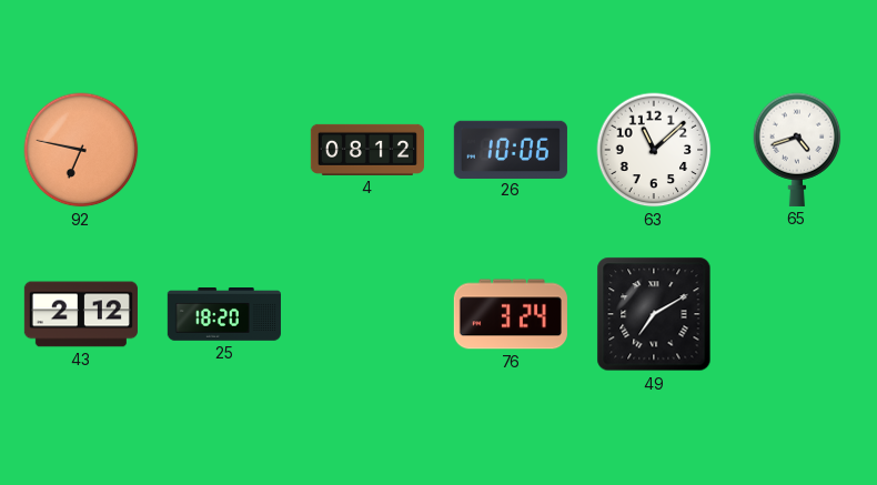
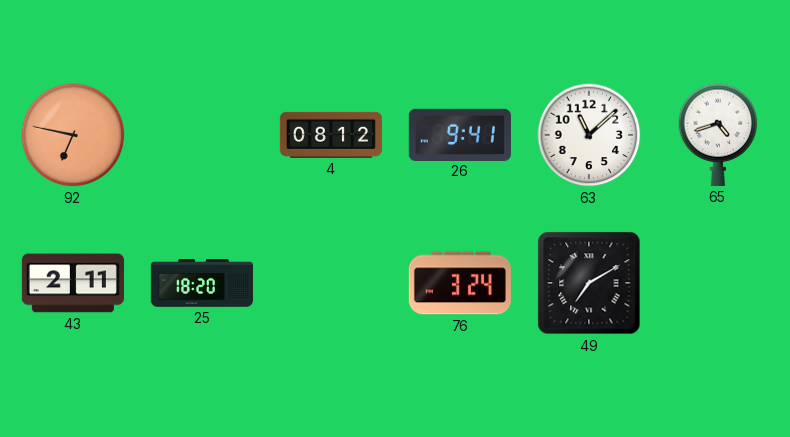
26: 10:06 -> 9:41 (460, 134)
43: 2:12 -> 2:11 (73, 283)
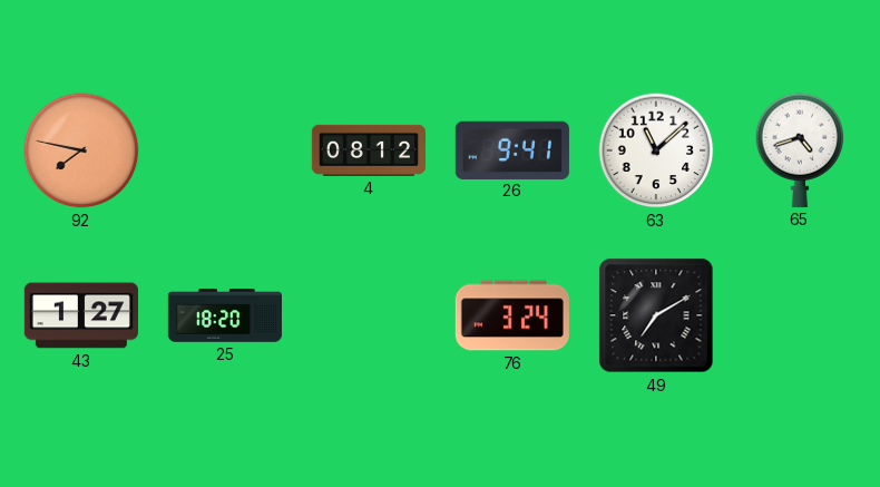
92: 6:47 -> 7:47 (81, 150)
43: 2:11 -> 1:27 (81, 315)
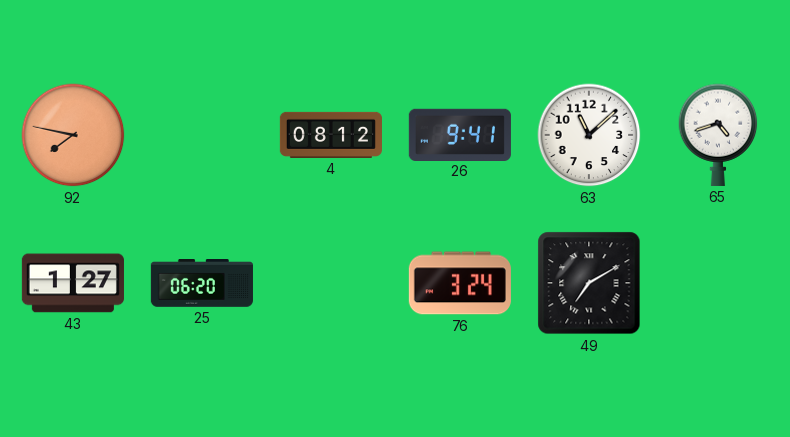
25: 18:20 -> 06:20 (202, 284)
